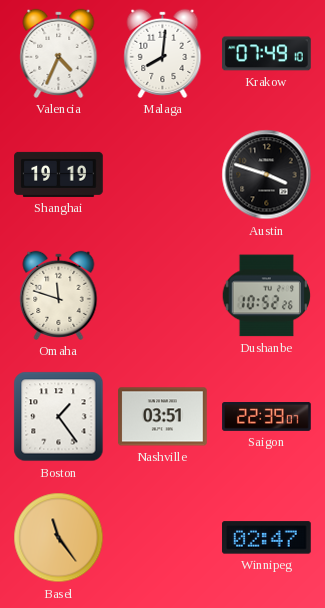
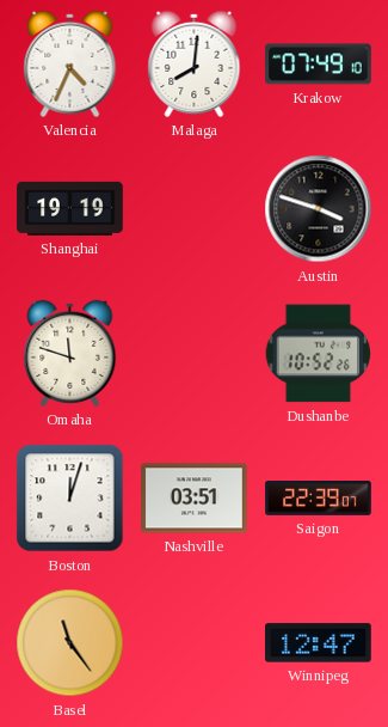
Boston: 1:24 -> 12:03 (70, 499)
Winnipeg: 02:47 -> 12:47 (319, 643)
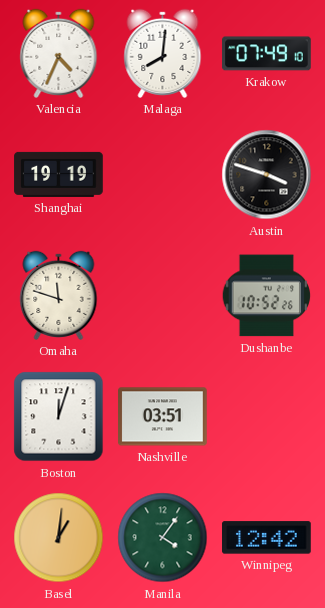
Saigon: 22:39 -> none (319, 499)
Basel: 11:24 -> 1:01 (59, 538)
Manila: none -> 4:06 (163, 538)
Winnipeg: 12:47 -> 12:42 (267, 538)
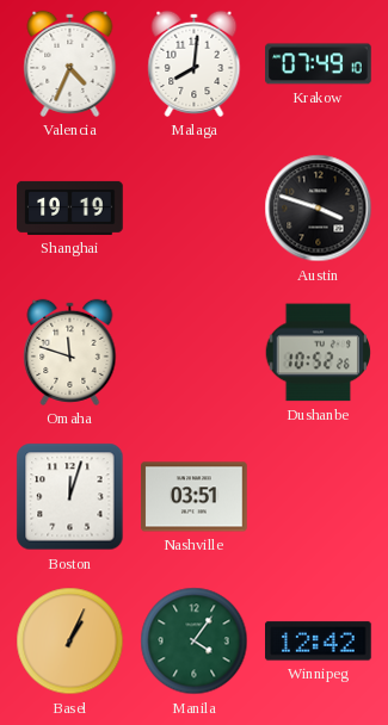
Basel: 1:01 -> 1:04 (70, 642)
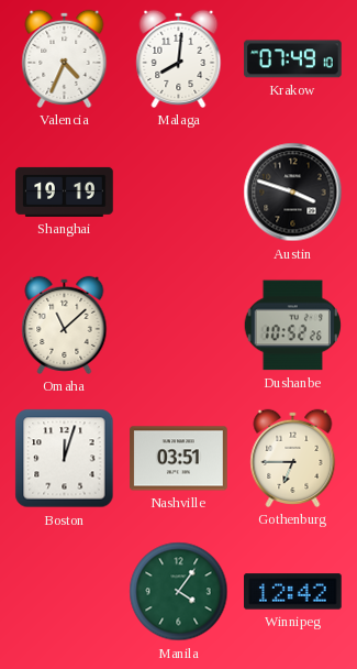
Omaha: 11:48 -> 11:08 (65, 325)
Gothenburg: none -> 6:45 (293, 458)
Basel: 1:04 -> none (70, 642)
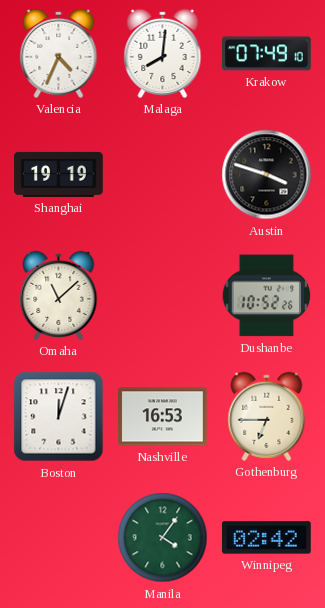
Nashville: 03:51 -> 16:53 (163, 417)
Winnipeg: 12:42 -> 02:42 (267, 538)
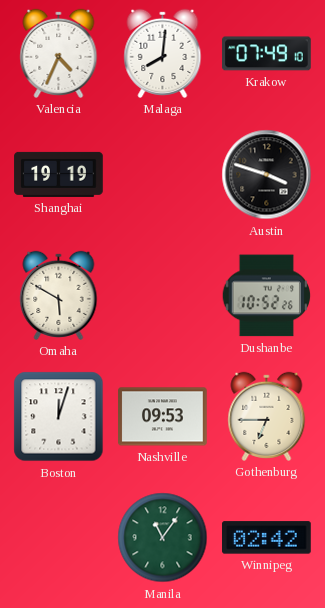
Omaha: 11:08 -> 5:50 (59, 295)
Nashville: 16:53 -> 09:53 (163, 417)
Manila: 4:06 -> 11:06 (163, 538)
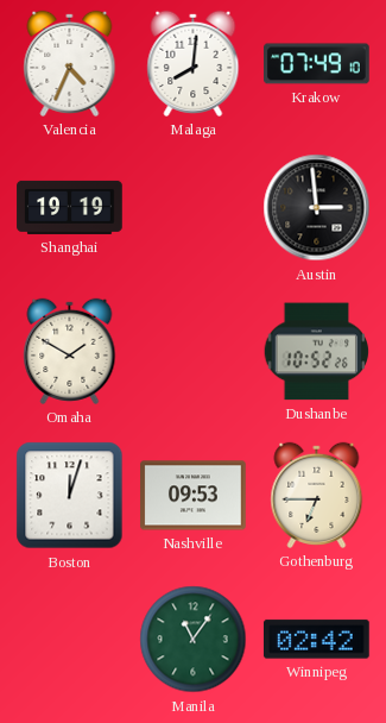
Austin: 3:48 -> 2:59 (317, 208)
Omaha: 5:50 -> 1:50 (70, 351)
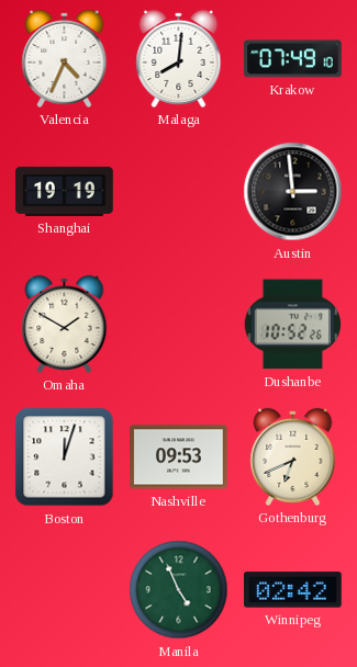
Gothenburg: 6:45 -> 6:41 (293, 456)
Manila: 11:06 -> 4:56 (179, 590)
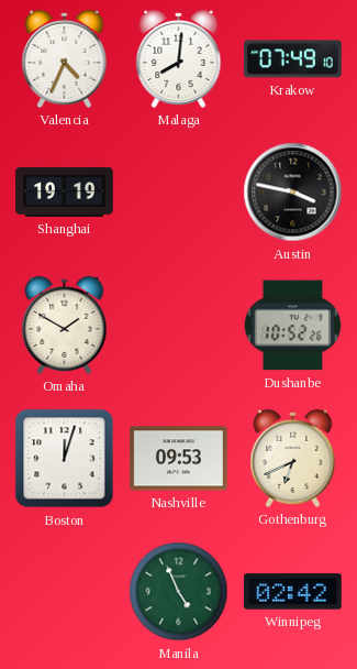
Austin: 2:59 -> 3:47 (293, 193)
